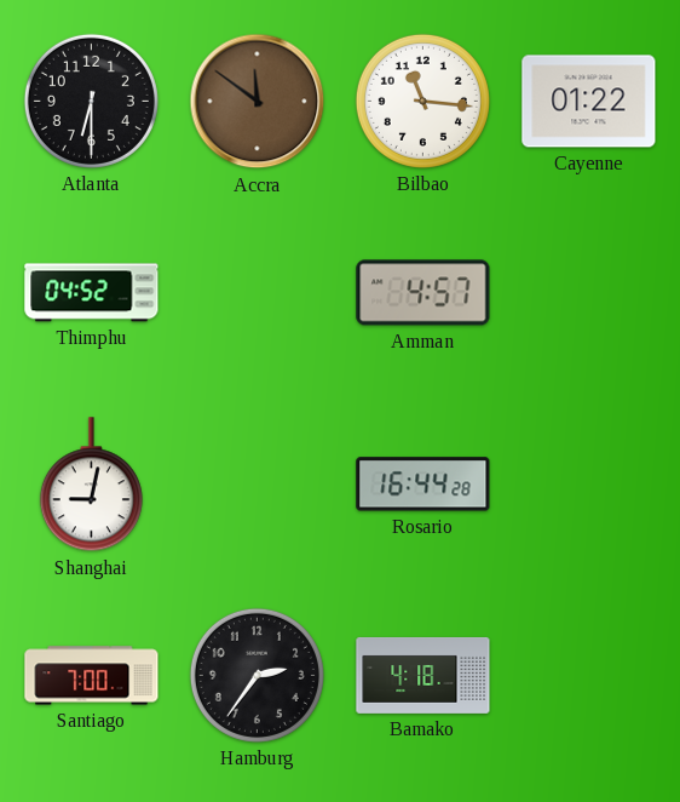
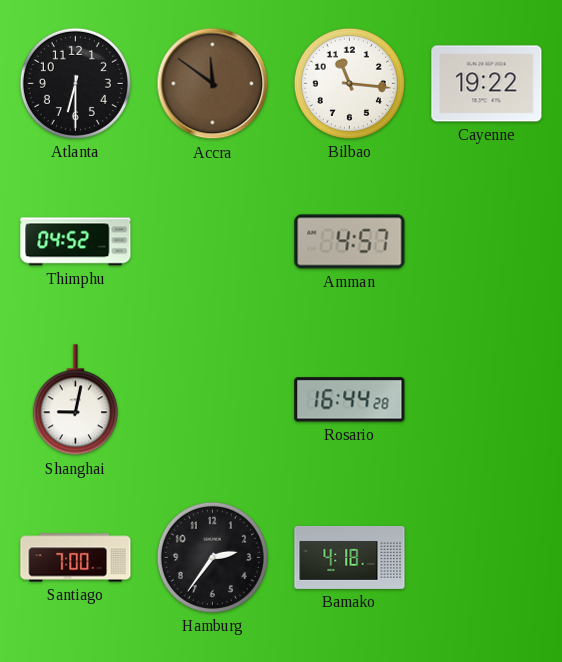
Cayenne: 01:22 -> 19:22 (487, 84)
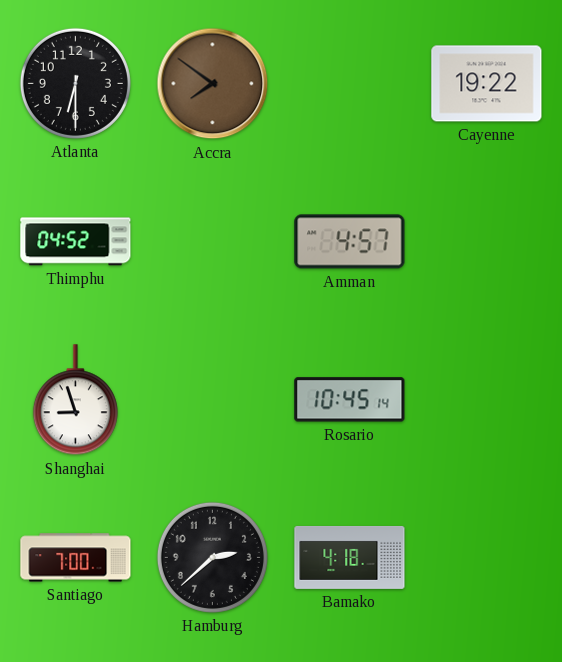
Accra: 11:51 -> 7:51 (213, 84)
Bilbao: 11:16 -> none (349, 83)
Shanghai: 9:02 -> 8:57 (75, 400)
Rosario: 16:44 -> 10:45 (350, 400)
Hamburg: 2:36 -> 2:38 (212, 557)
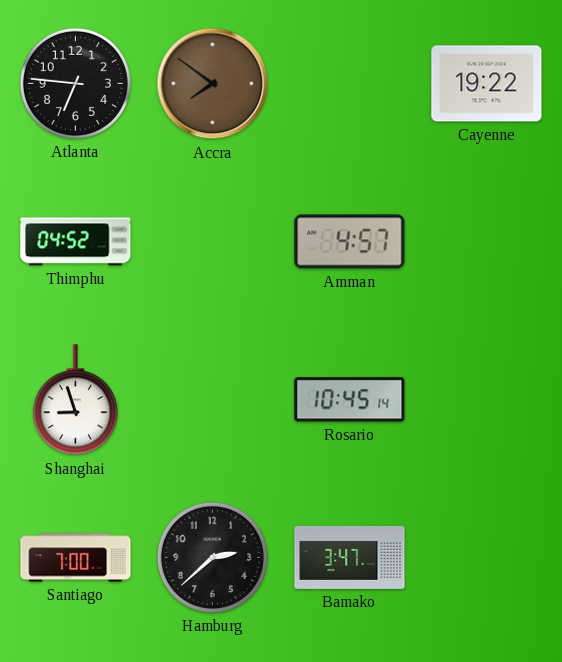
Atlanta: 6:30 -> 6:46 (75, 83)
Bamako: 4:18 -> 3:47 (350, 557)
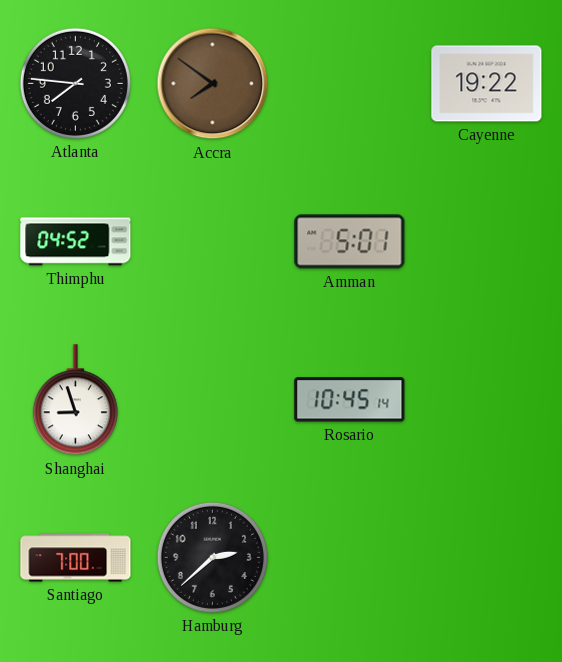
Atlanta: 6:46 -> 7:46 (75, 83)
Amman: 4:57 -> 5:01 (350, 242)
Bamako: 3:47 -> none (350, 557)
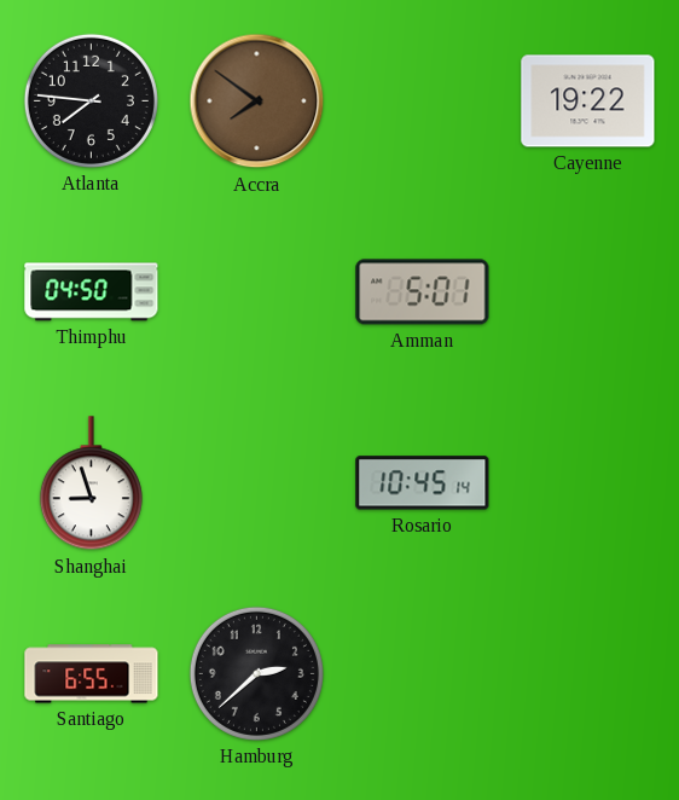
Thimphu: 04:52 -> 04:50 (92, 292)
Santiago: 7:00 -> 6:55 (92, 674)
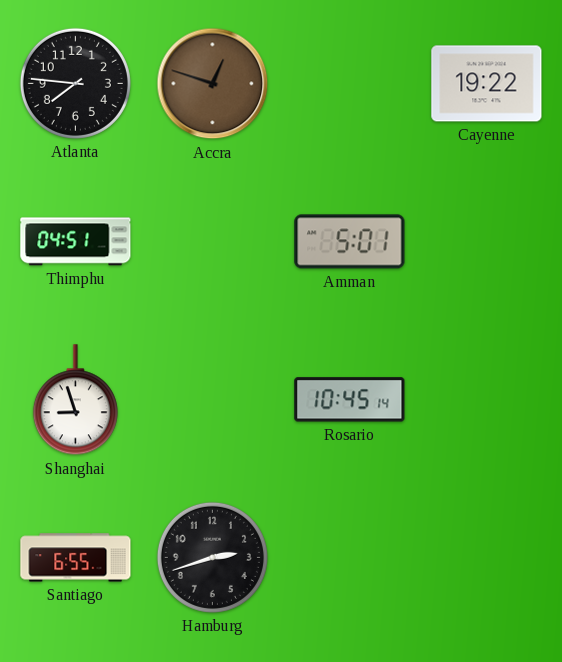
Accra: 7:51 -> 12:48 (213, 84)
Thimphu: 04:50 -> 04:51 (76, 242)
Hamburg: 2:38 -> 2:42 (212, 557)
